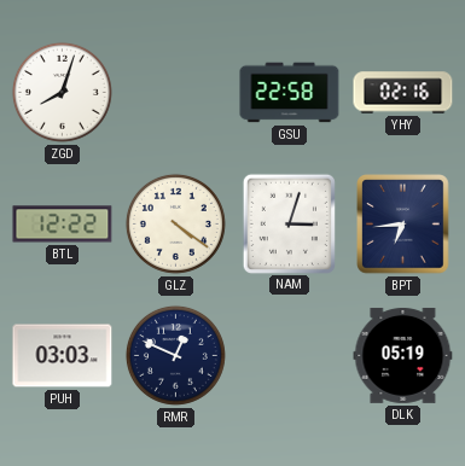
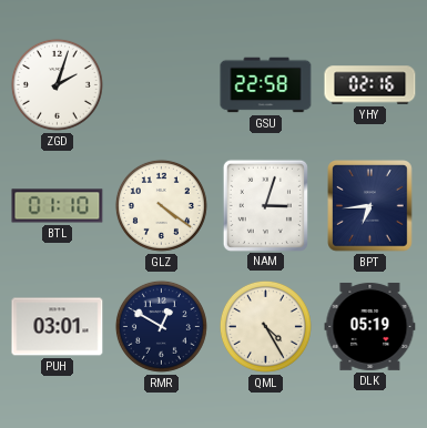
ZGD: 8:03 -> 2:03 (57, 84)
BTL: 12:22 -> 01:10 (58, 206)
PUH: 03:03 -> 03:01 (58, 327)
RMR: 12:49 -> 12:50 (161, 326)
QML: none -> 4:25 (265, 326)
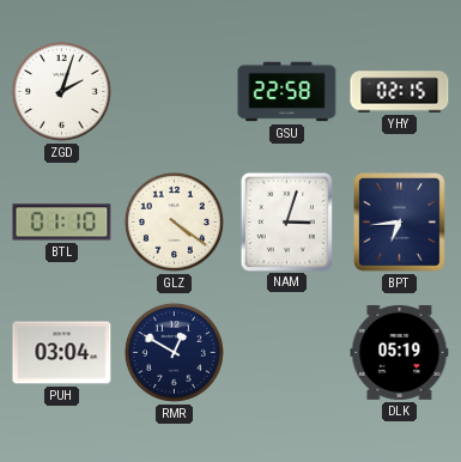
YHY: 02:16 -> 02:15 (400, 92)
PUH: 03:01 -> 03:04 (62, 353)
QML: 4:25 -> none (265, 326)
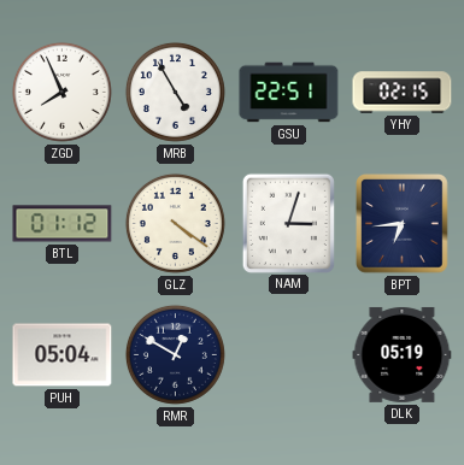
ZGD: 2:03 -> 7:56 (61, 92)
MRB: none -> 4:55 (175, 92)
GSU: 22:58 -> 22:51 (289, 93)
BTL: 01:10 -> 01:12 (63, 224)
PUH: 03:04 -> 05:04 (63, 355)
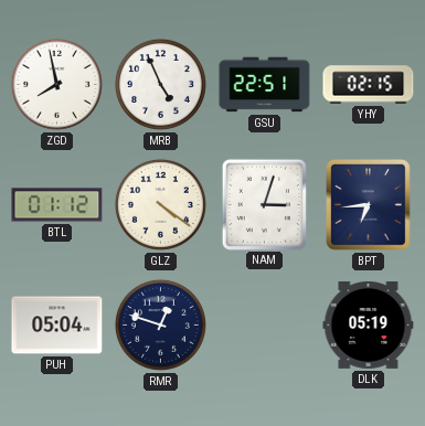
ZGD: 7:56 -> 7:58 (56, 84)
MRB: 4:55 -> 4:56 (160, 84)
RMR: 12:50 -> 12:48 (160, 324)
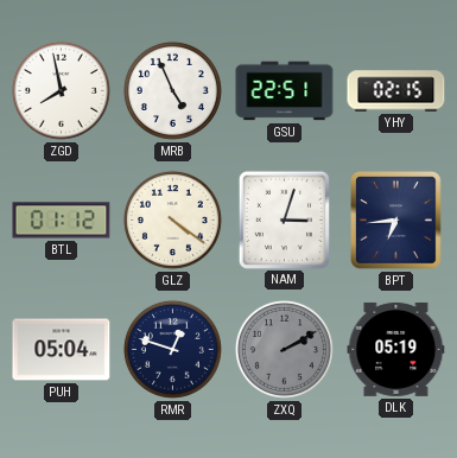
ZXQ: none -> 2:10 (284, 349)
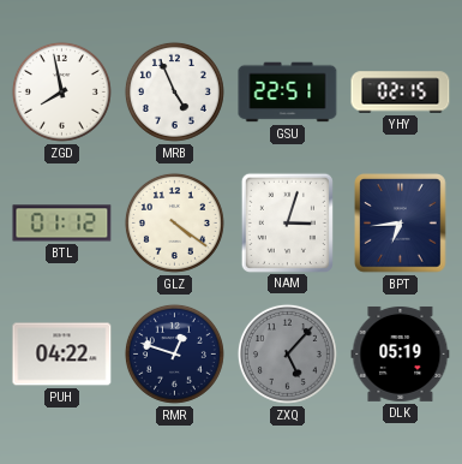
PUH: 05:04 -> 04:22 (62, 355)
ZXQ: 2:10 -> 5:07 (287, 353)
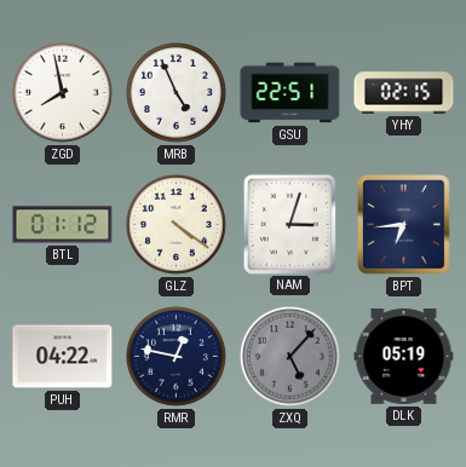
RMR: 12:48 -> 12:47 (176, 356)
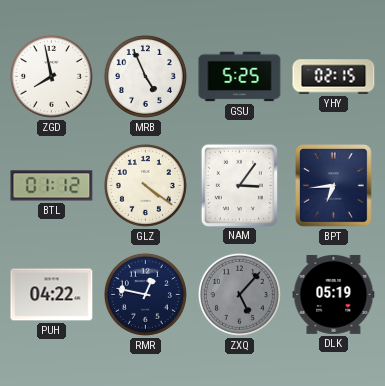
GSU: 22:51 -> 5:25 (240, 77)
NAM: 3:03 -> 3:06 (239, 185)
